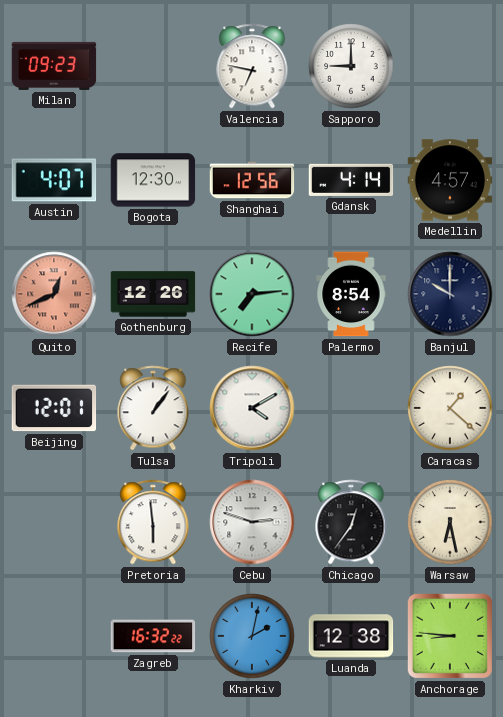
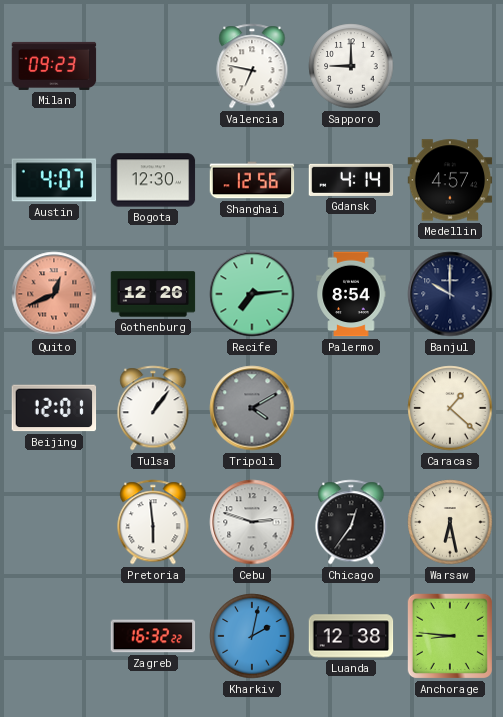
Tripoli dial: white -> grey (252, 408)
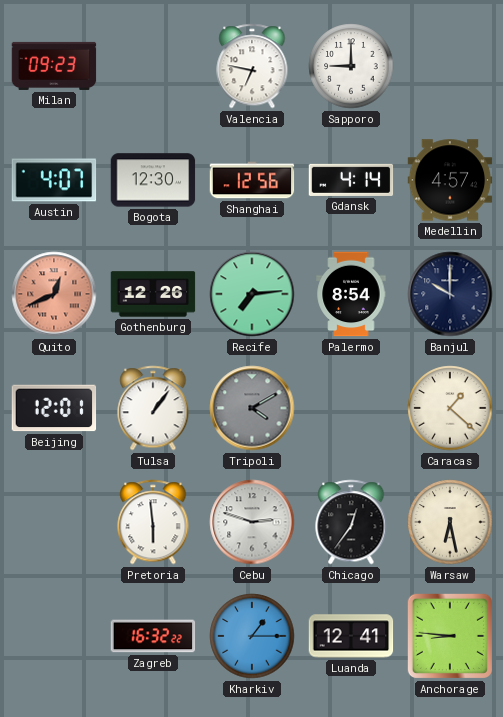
Kharkiv: 2:02 -> 1:15 (252, 636)
Luanda: 12:38 -> 12:41 (351, 636)
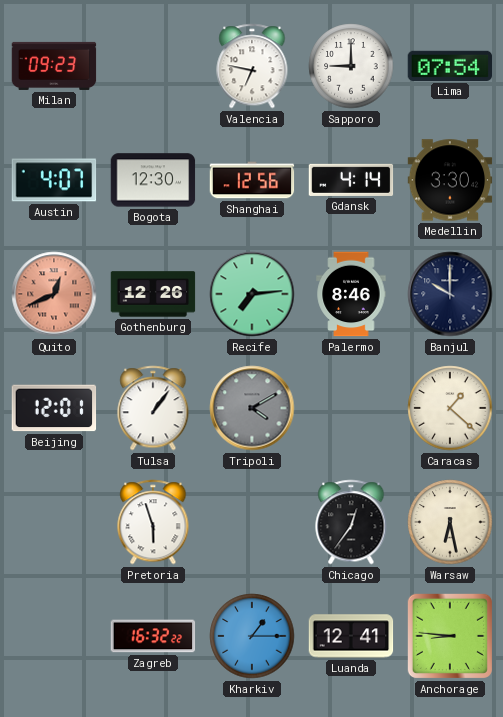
Lima: none -> 07:54 (450, 66)
Medellin: 4:57 -> 3:30 (450, 180)
Palermo: 8:54 -> 8:46 (351, 294)
Pretoria: 5:59 -> 5:57 (153, 522)
Cebu: 2:48 -> none (252, 522)
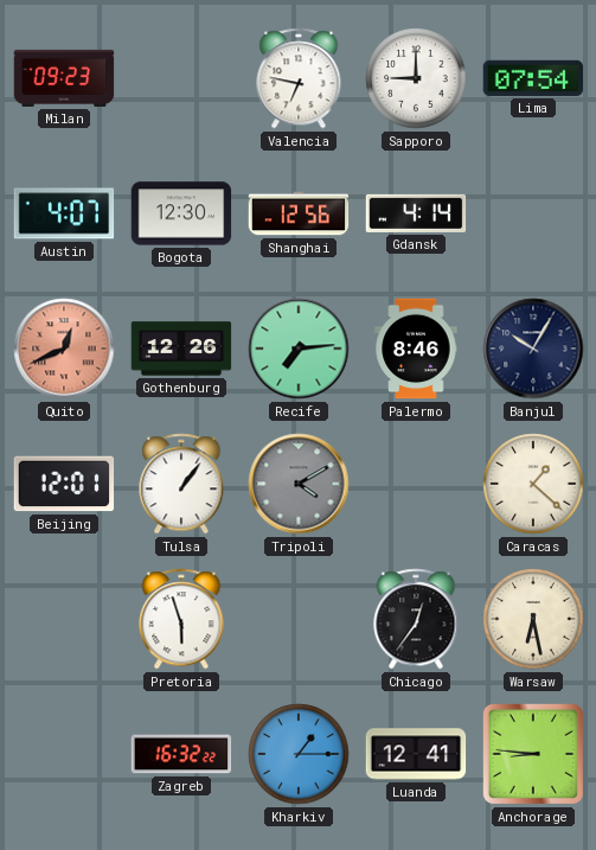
Medellin: 3:30 -> none (450, 180)
Banjul: 10:00 -> 10:05 (533, 349)
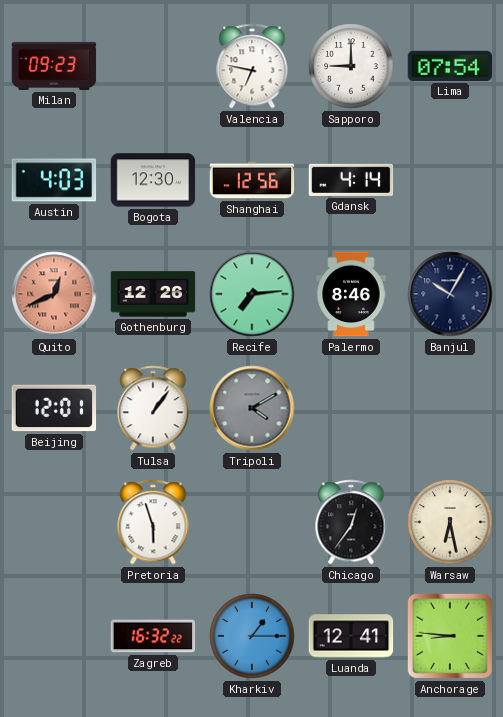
Austin: 4:07 -> 4:03 (54, 180)
Caracas: 1:22 -> none (533, 484)
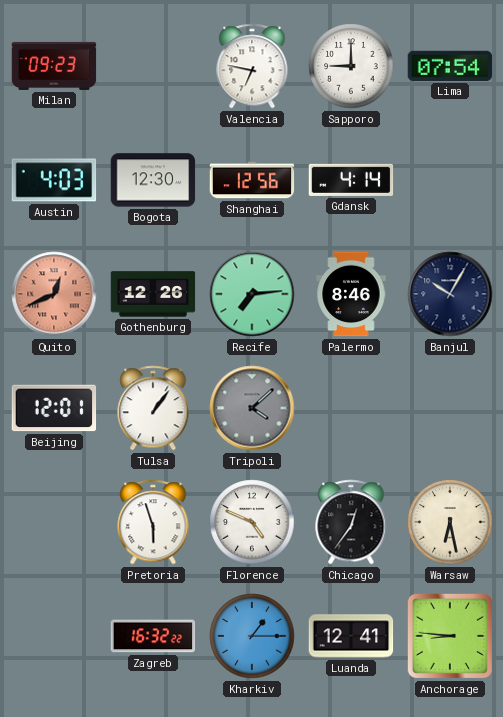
Tripoli: 4:10 -> 4:08 (252, 408)
Florence: none -> 4:49 (252, 522)
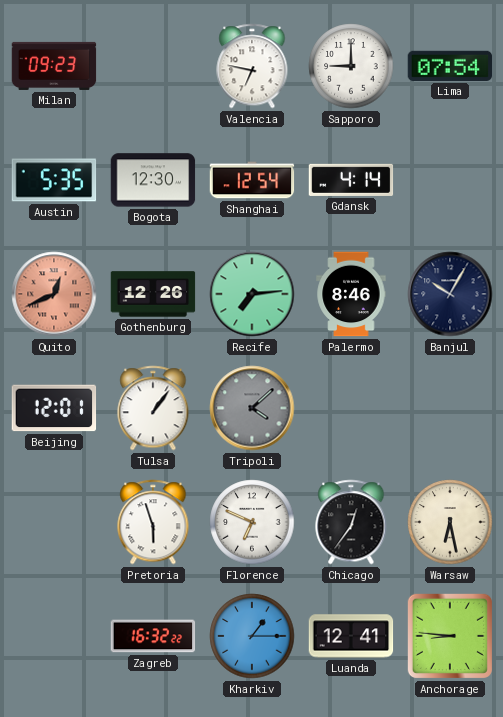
Austin: 4:03 -> 5:35 (54, 180)
Shanghai: 12:56 -> 12:54 (252, 180)
Florence: 4:49 -> 6:49 (252, 522)
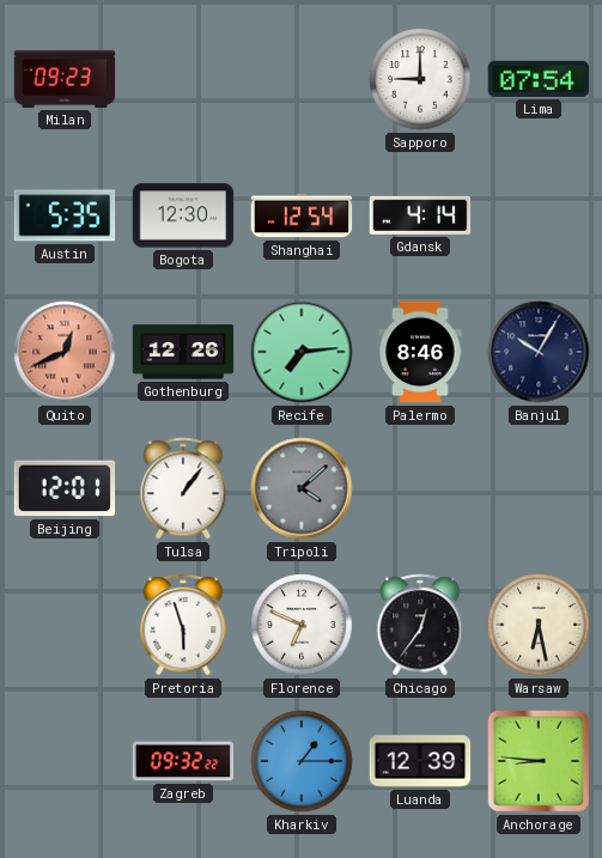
Valencia: 6:47 -> none (252, 66)
Zagreb: 16:32 -> 09:32 (183, 761)
Luanda: 12:41 -> 12:39 (420, 761)
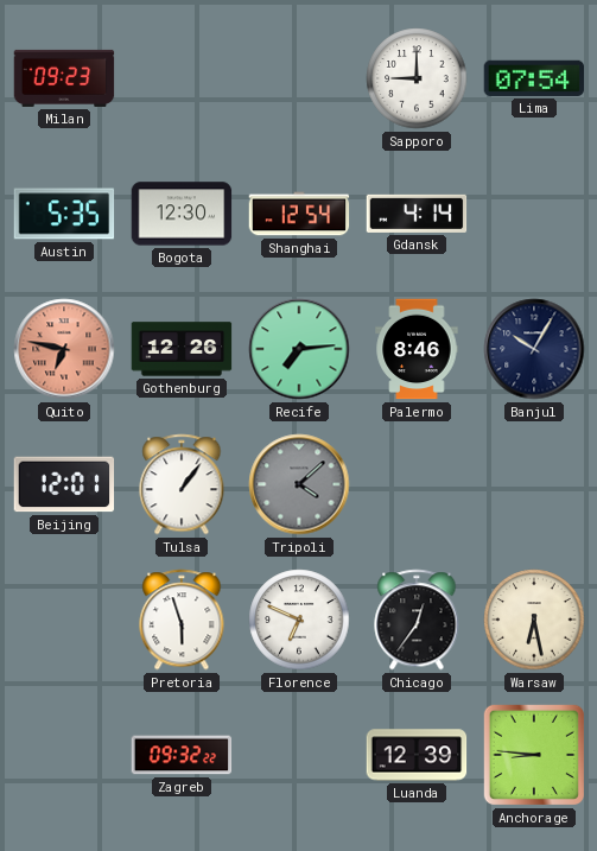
Quito: 12:41 -> 6:47 (64, 349)
Kharkiv: 1:15 -> none (302, 761)
